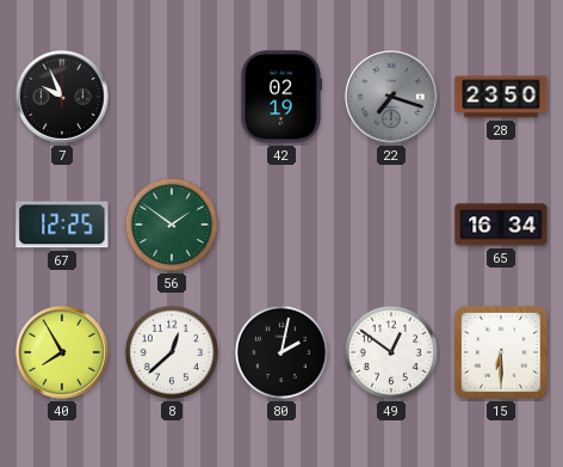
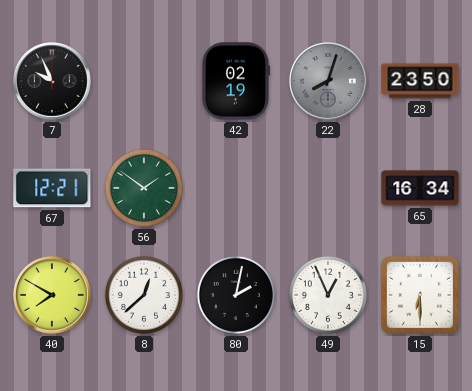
22: 7:18 -> 8:03 (329, 82)
67: 12:25 -> 12:21 (52, 188)
40: 7:55 -> 7:50 (53, 296)
49: 12:51 -> 12:56 (328, 295)
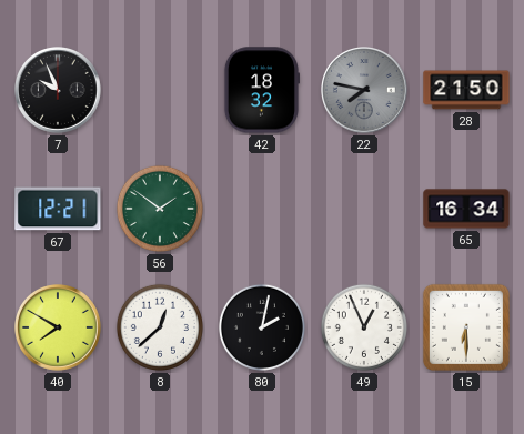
42: 02:19 -> 18:32 (261, 90)
22: 8:03 -> 7:47 (365, 91)
28: 23:50 -> 21:50 (466, 90)
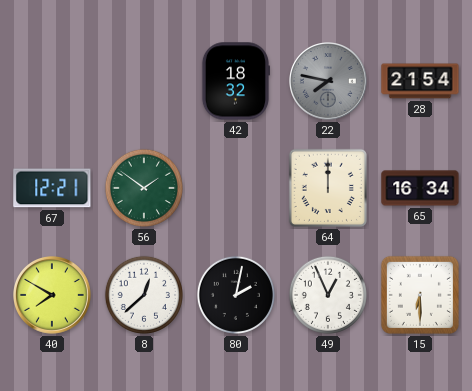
7: 9:56 -> none (59, 91)
28: 21:50 -> 21:54 (420, 81)
64: none -> 12:00 (328, 188)
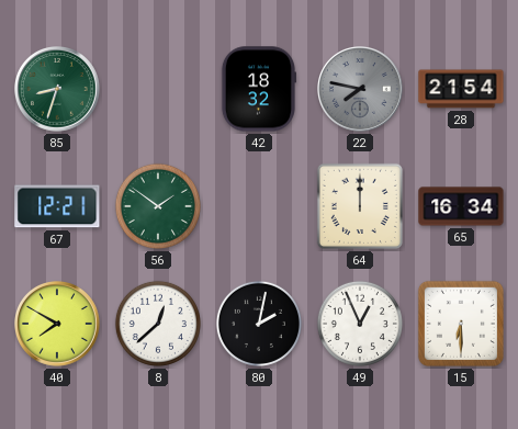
85: none -> 8:33 (58, 90)
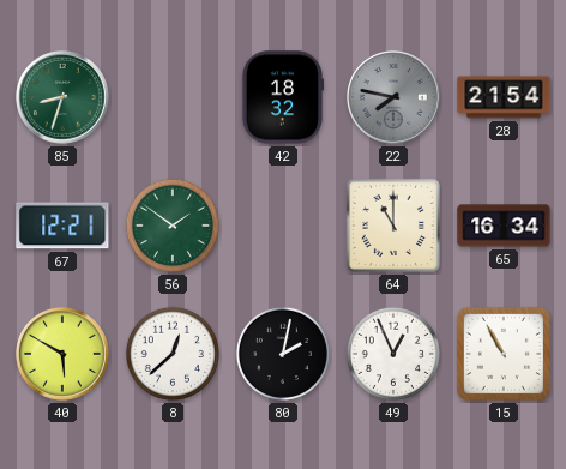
64: 12:00 -> 11:00 (393, 226)
40: 7:50 -> 5:50 (64, 355)
15: 6:30 -> 10:55 (504, 354)
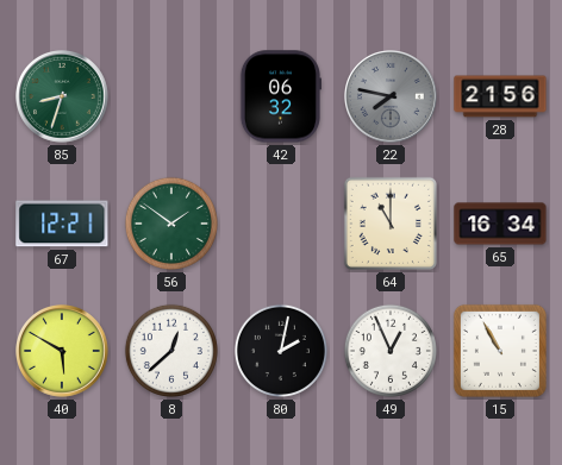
42: 18:32 -> 06:32 (280, 96)
28: 21:54 -> 21:56 (500, 96)
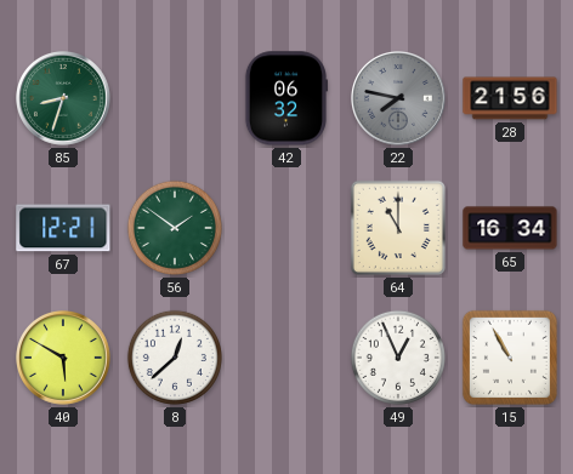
80: 2:02 -> none (281, 351)
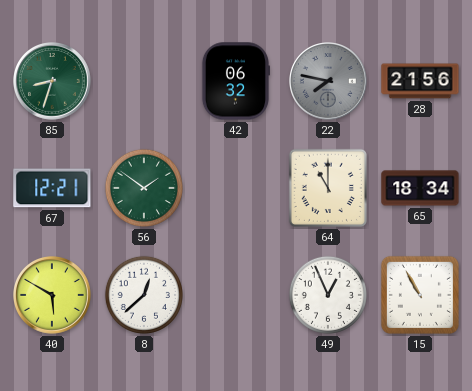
65: 16:34 -> 18:34 (420, 188)
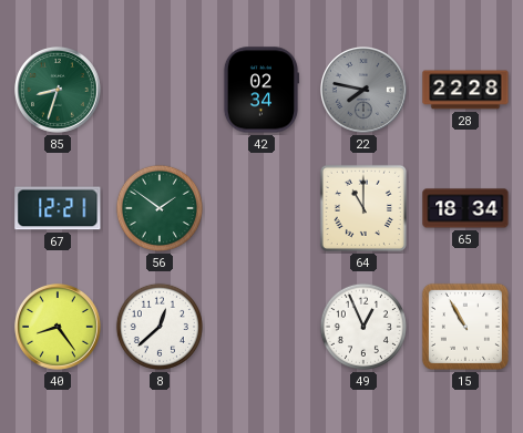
42: 06:32 -> 02:34 (260, 90)
28: 21:56 -> 22:28 (465, 90)
40: 5:50 -> 8:24 (59, 328)
